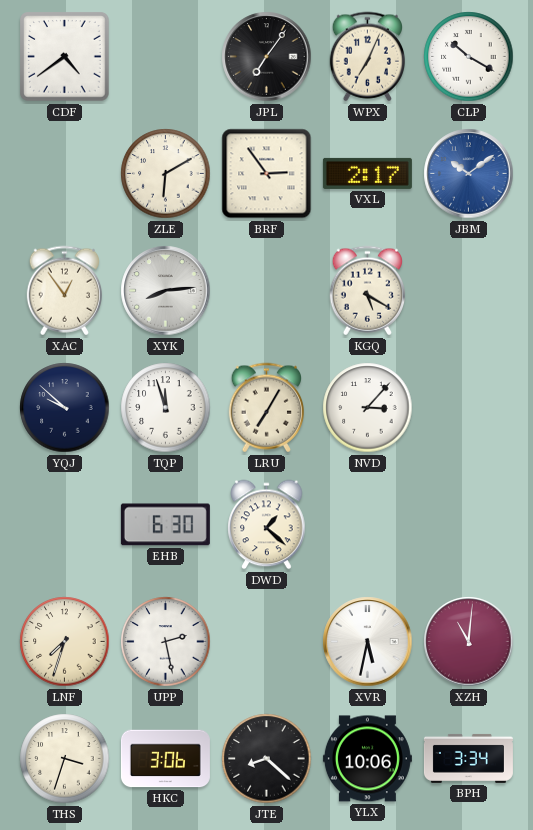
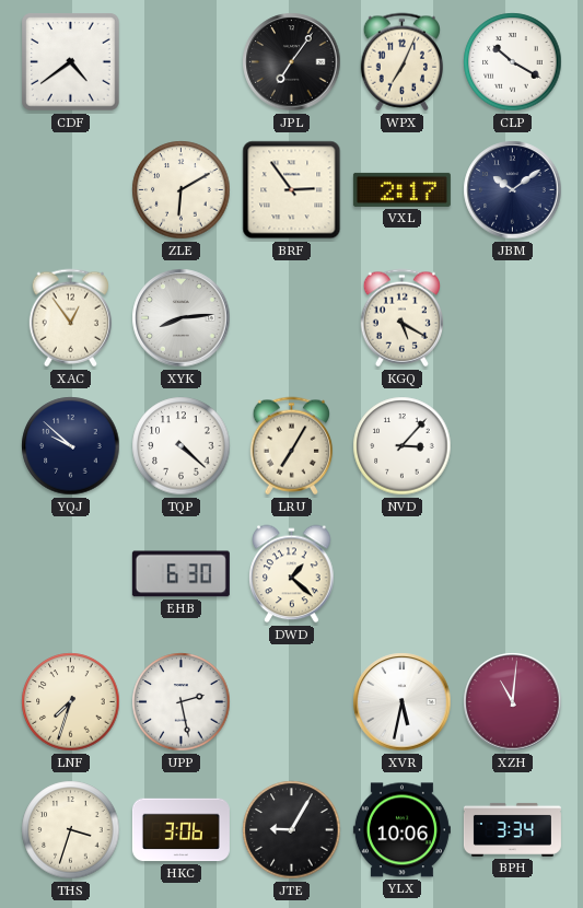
JBM dial: blue -> navy (513, 190)
TQP: 11:57 -> 4:22 (182, 446)
JTE: 8:22 -> 9:05 (292, 830)
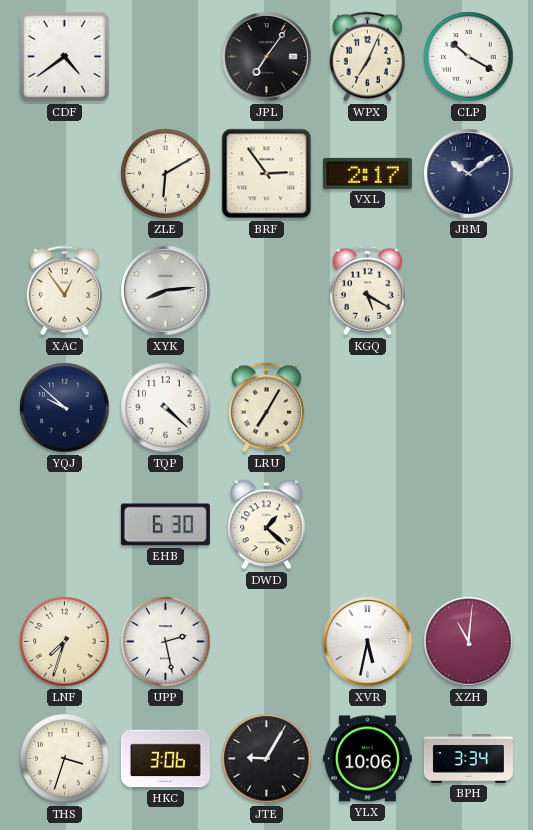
NVD: 3:07 -> none (403, 446)
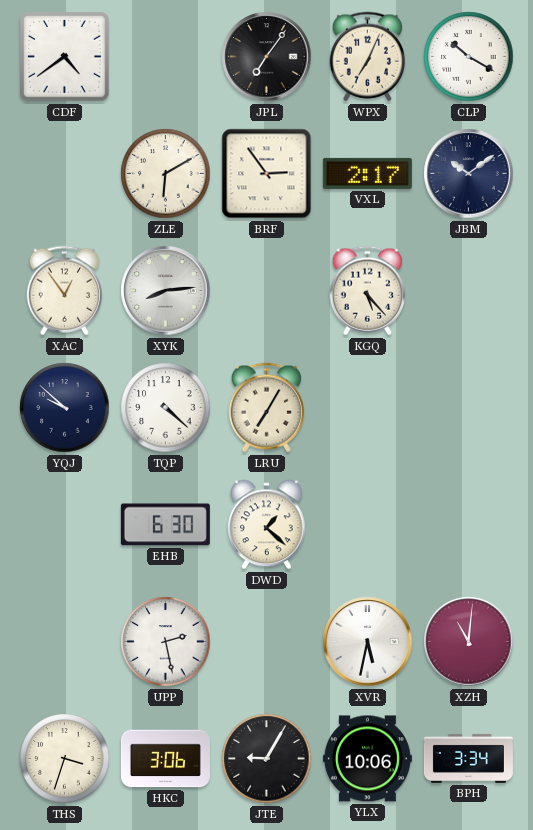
KGQ: 5:20 -> 5:23 (367, 291)
LNF: 7:33 -> none (65, 642)
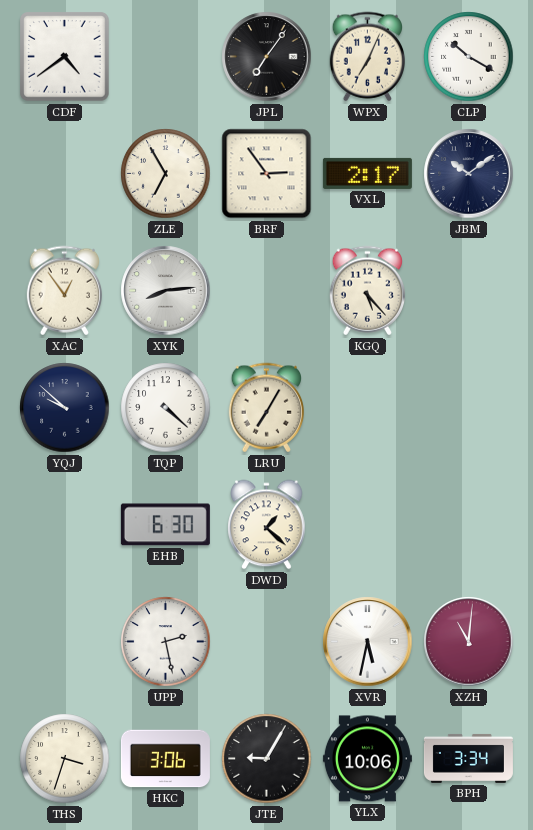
ZLE: 6:10 -> 6:55 (166, 174)
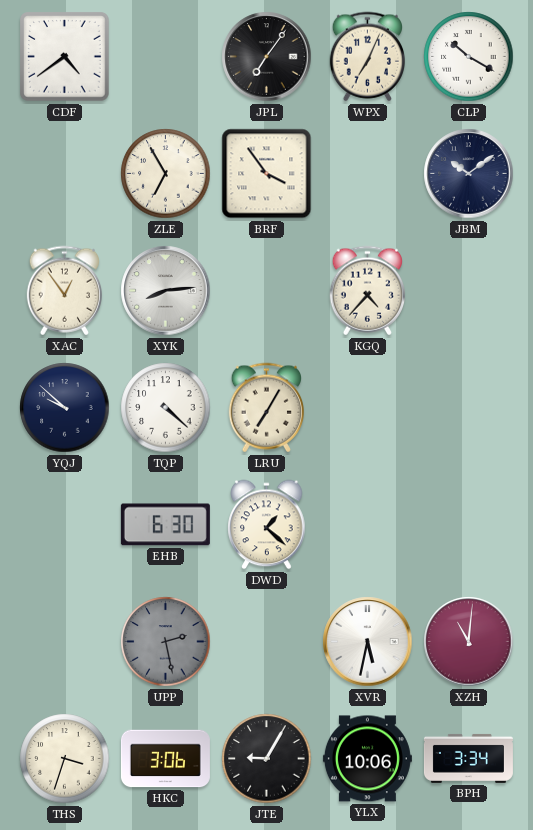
BRF: 2:54 -> 3:54 (267, 174)
VXL: 2:17 -> none (367, 173)
KGQ: 5:23 -> 4:37 (367, 291)
UPP dial: white -> grey (166, 642)
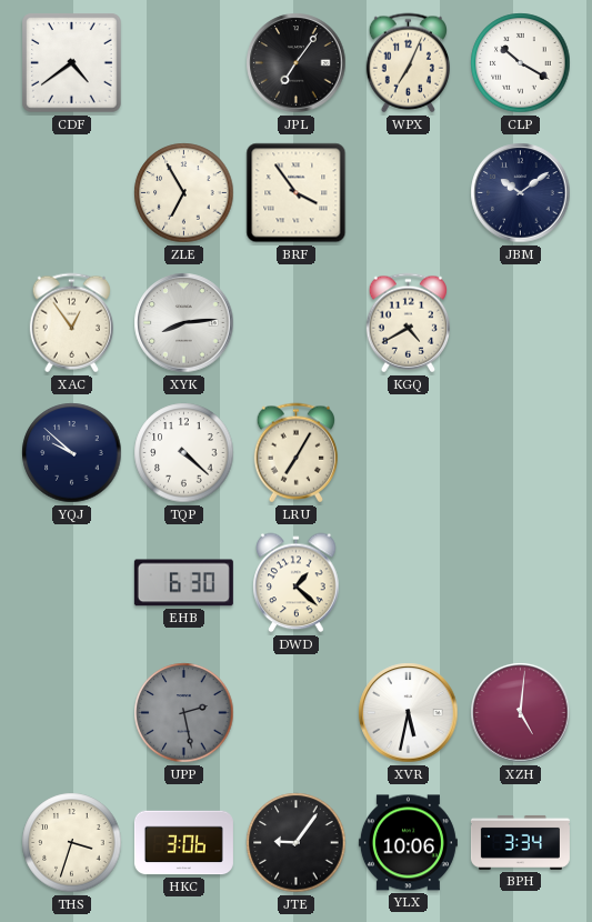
KGQ: 4:37 -> 4:40 (408, 323)
XZH: 11:01 -> 5:01 (521, 713)
JTE: 9:05 -> 9:06 (297, 843)
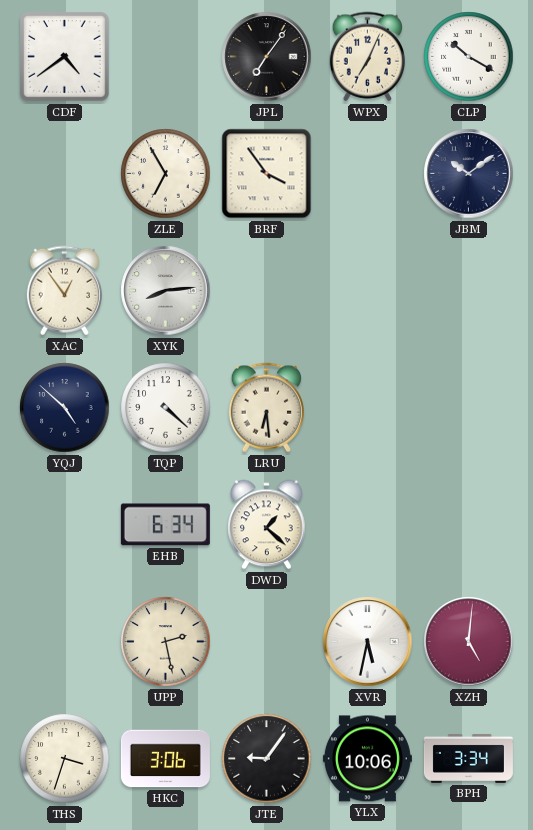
KGQ: 4:40 -> none (408, 323)
YQJ: 9:52 -> 4:52 (65, 408)
LRU: 7:05 -> 6:29 (266, 408)
EHB: 6:30 -> 6:34 (165, 525)
UPP dial: grey -> cream (166, 642)
